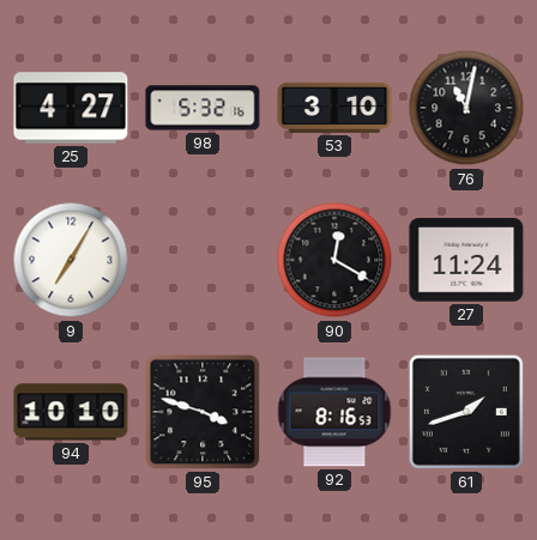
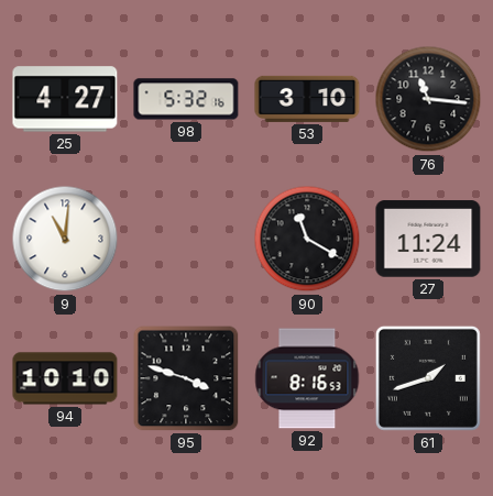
76: 11:02 -> 11:16 (428, 99)
9: 7:05 -> 11:01 (65, 239)
90: 12:20 -> 11:20 (307, 239)
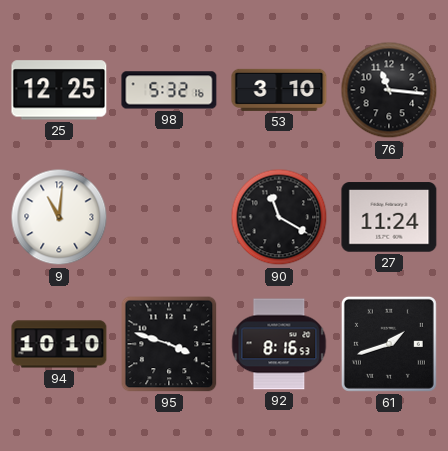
25: 4:27 -> 12:25 (59, 90)
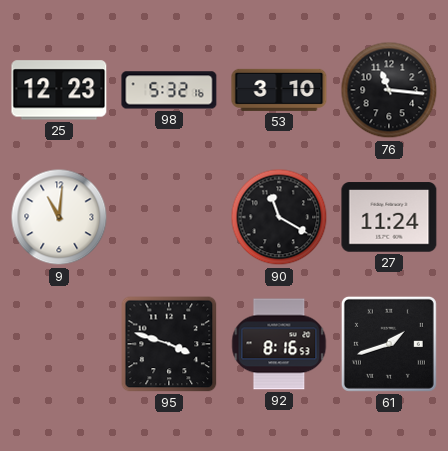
25: 12:25 -> 12:23 (59, 90)
94: 10:10 -> none (59, 344)
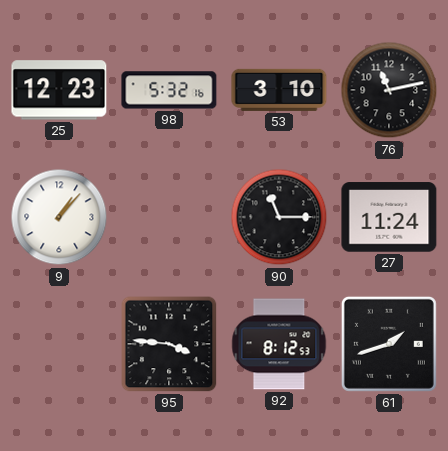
76: 11:16 -> 11:13 (389, 90)
9: 11:01 -> 1:07 (59, 217)
90: 11:20 -> 11:15 (279, 217)
95: 3:48 -> 3:46 (169, 344)
92: 8:16 -> 8:12 (279, 344)
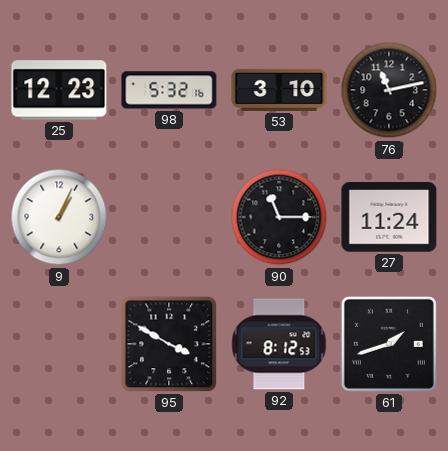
9: 1:07 -> 1:04 (59, 217)
95: 3:46 -> 3:50 (169, 344)
